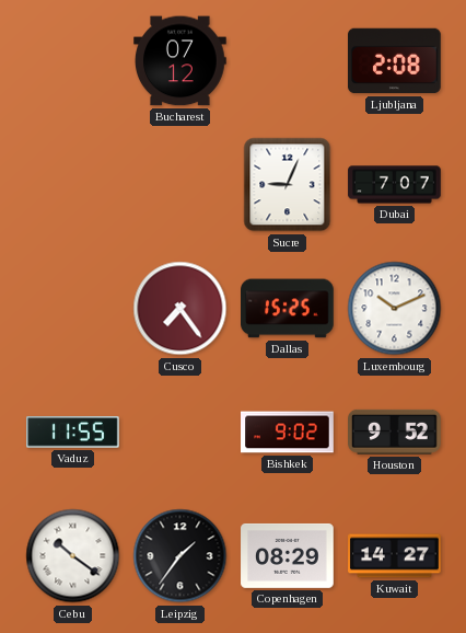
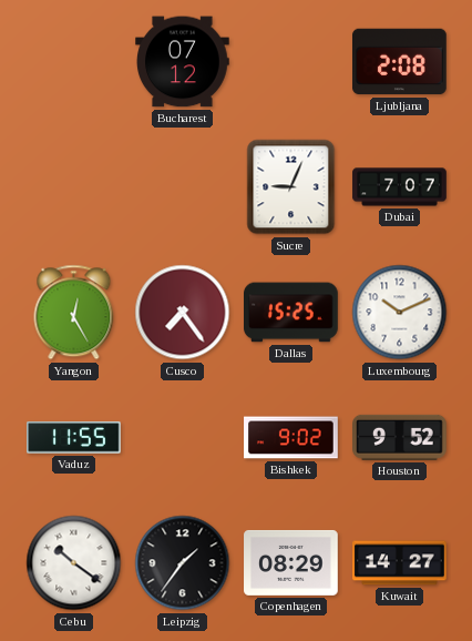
Yangon: none -> 12:25 (74, 313)
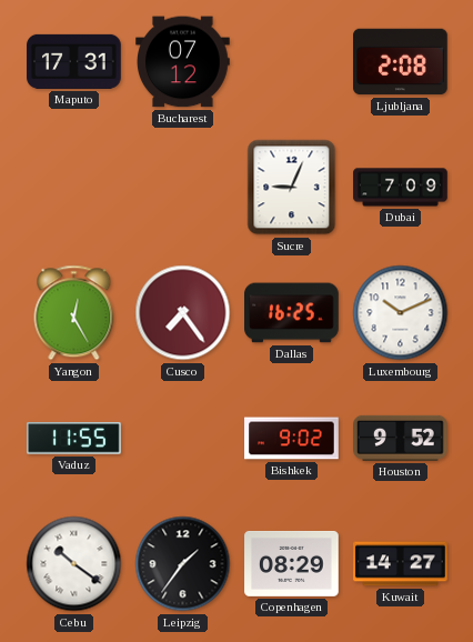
Maputo: none -> 17:31 (74, 61)
Dubai: 7:07 -> 7:09 (401, 188)
Dallas: 15:25 -> 16:25 (292, 313)
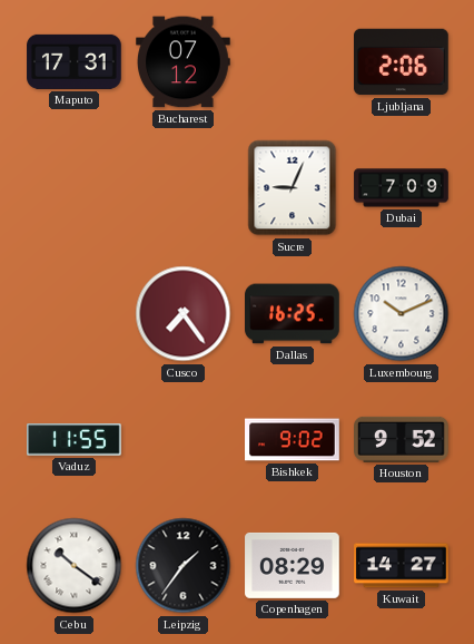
Ljubljana: 2:08 -> 2:06 (402, 62)
Yangon: 12:25 -> none (74, 313)
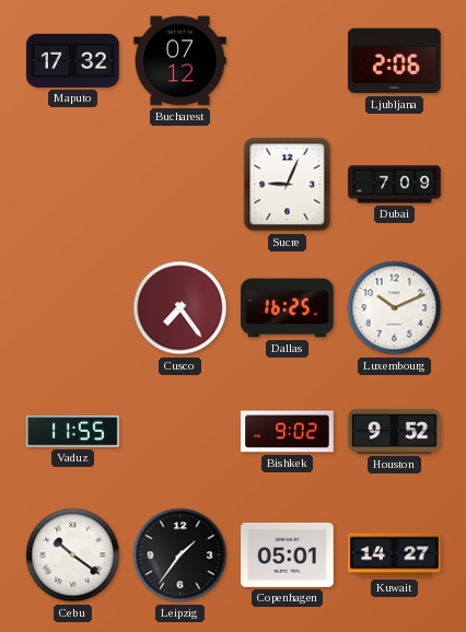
Maputo: 17:31 -> 17:32 (73, 60)
Copenhagen: 08:29 -> 05:01 (288, 554)
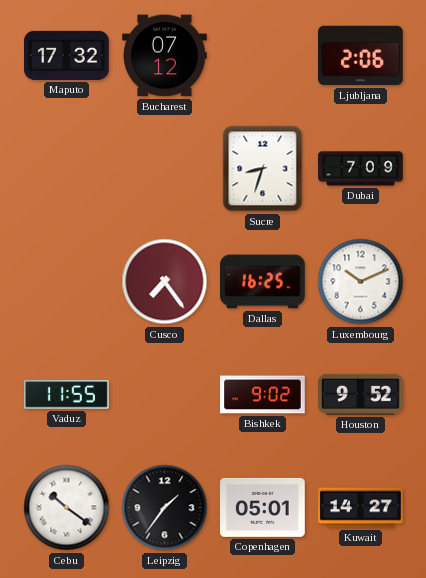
Sucre: 9:04 -> 8:33 (263, 169)
